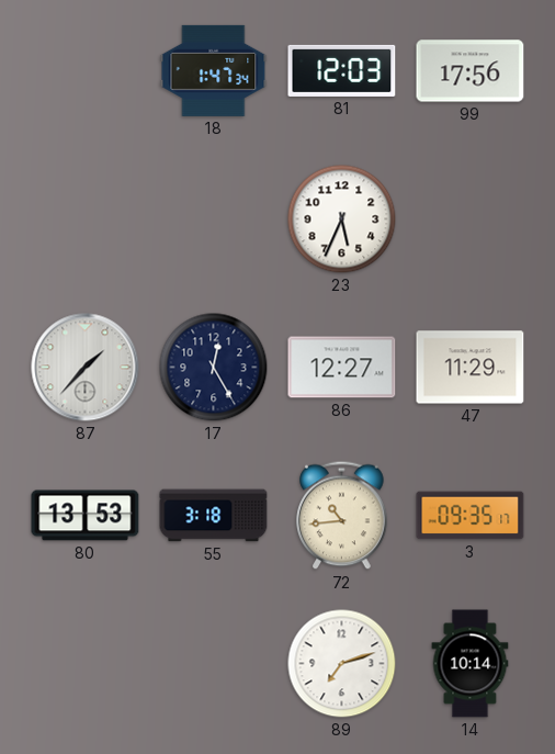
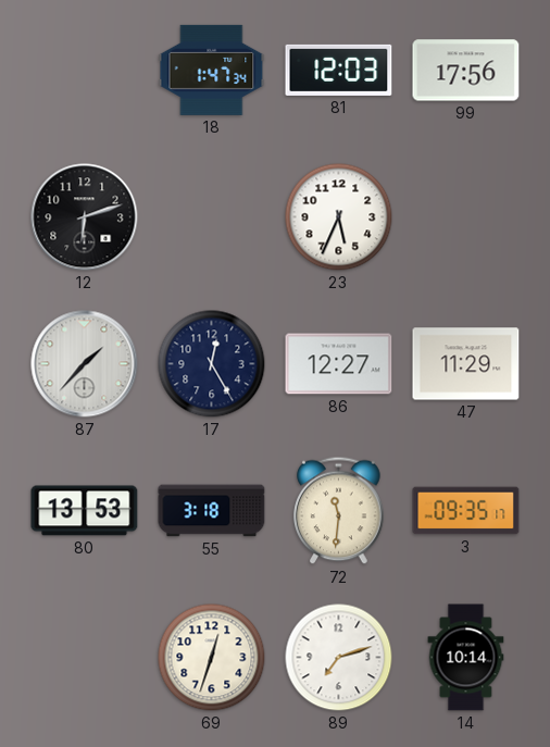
12: none -> 6:12 (85, 217)
72: 10:44 -> 11:31 (339, 511)
69: none -> 12:33 (212, 658)
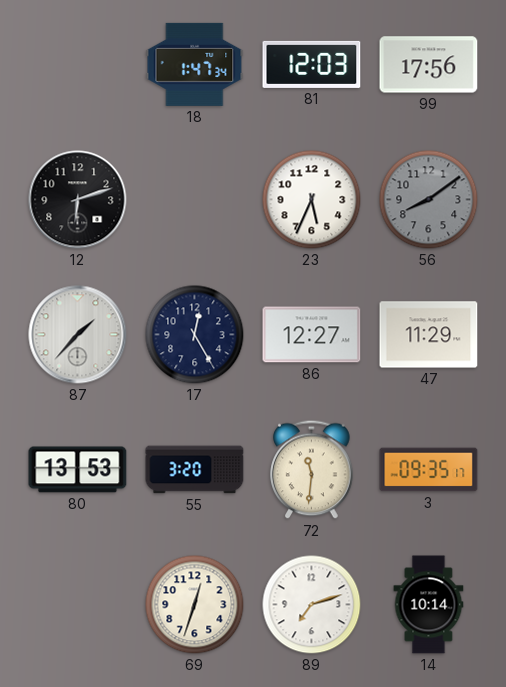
56: none -> 8:09 (429, 200)
55: 3:18 -> 3:20 (195, 470)
